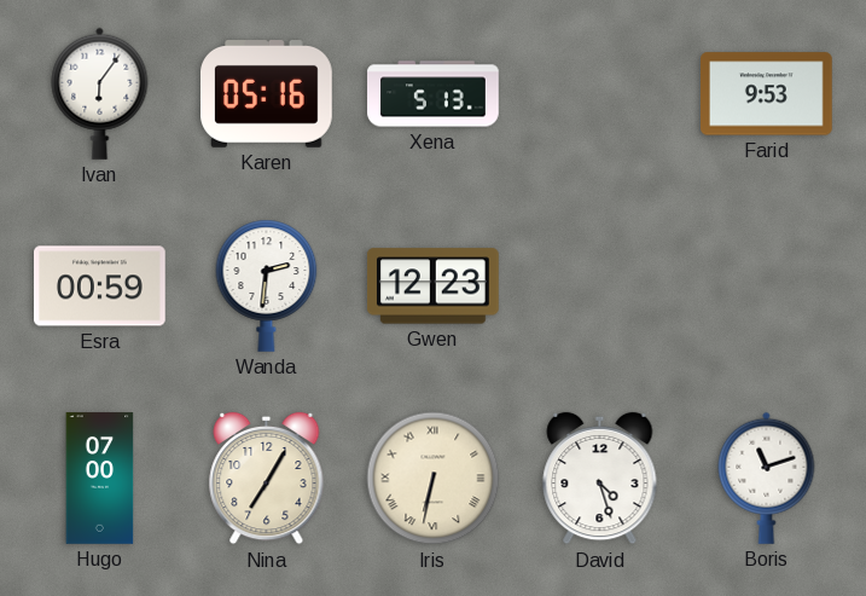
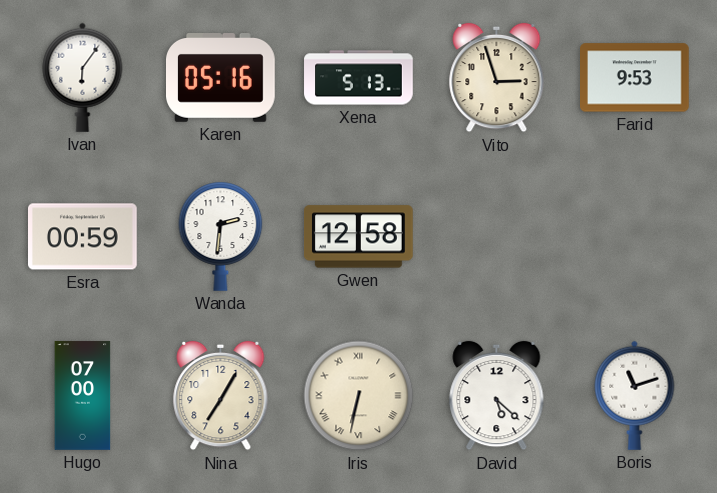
Vito: none -> 2:57 (497, 78)
Gwen: 12:23 -> 12:58 (359, 237)
David: 4:27 -> 5:22 (497, 396)
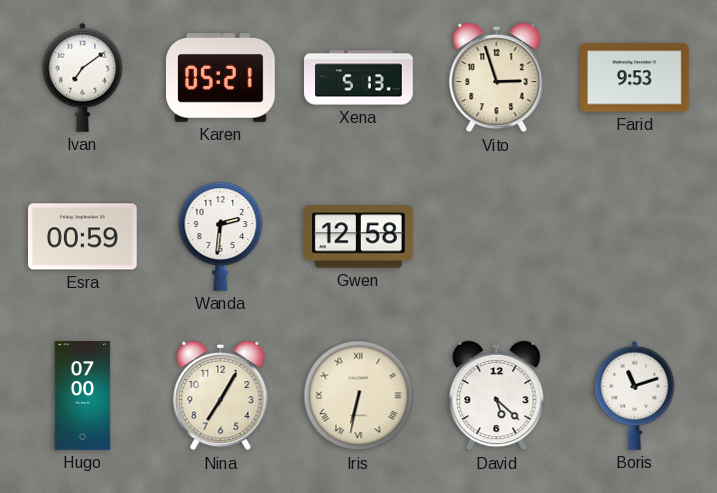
Ivan: 6:06 -> 7:09 (83, 77)
Karen: 05:16 -> 05:21 (221, 78)
